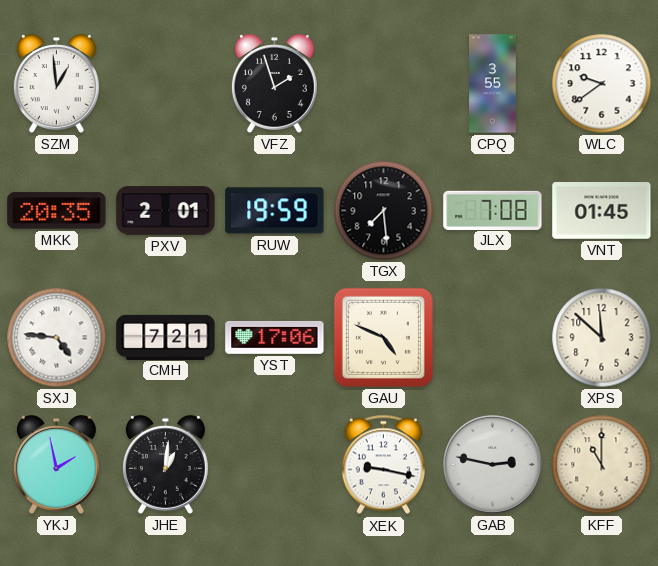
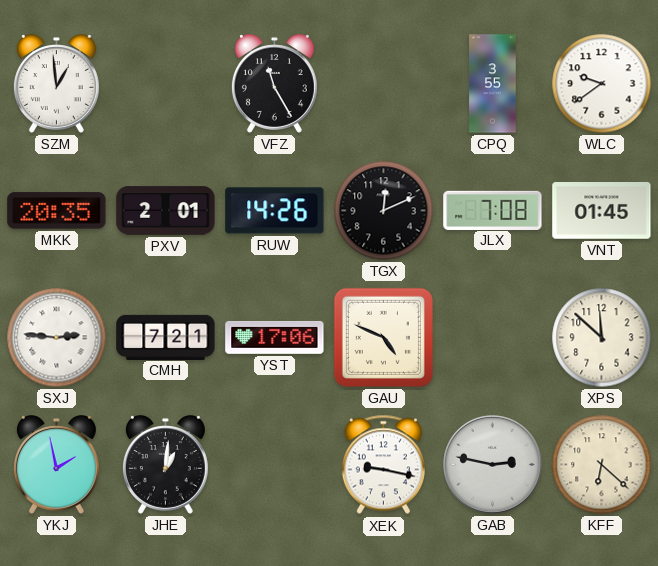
VFZ: 1:57 -> 11:25 (274, 84)
RUW: 19:59 -> 14:26 (275, 211)
TGX: 7:29 -> 12:11 (384, 211)
SXJ: 4:46 -> 2:46 (57, 338)
KFF: 11:00 -> 6:22 (602, 465)
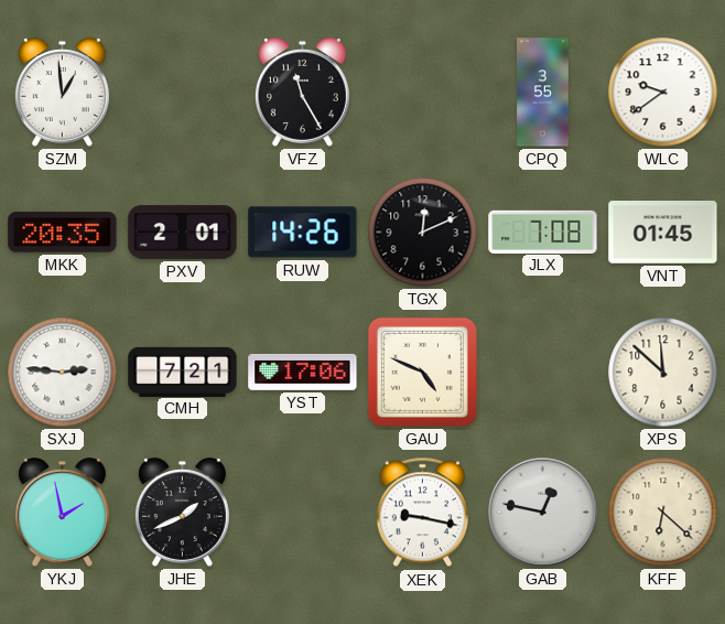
JHE: 1:01 -> 1:41 (182, 513)
GAB: 2:47 -> 12:47 (543, 513)
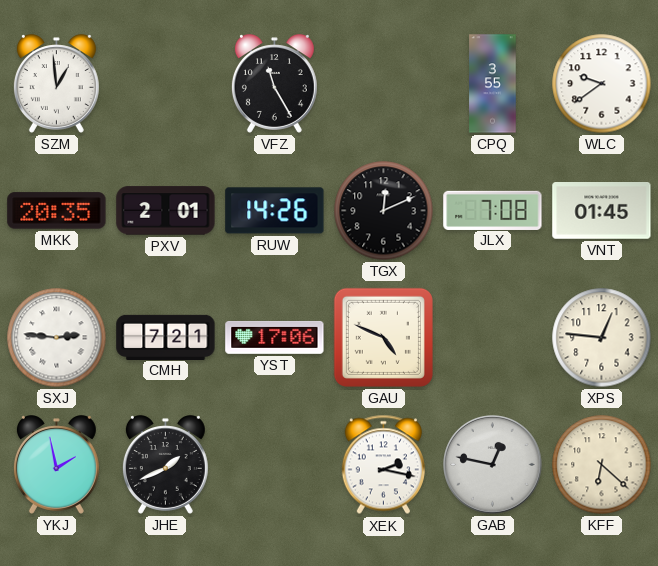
XPS: 11:52 -> 12:46 (602, 338)
XEK: 9:17 -> 2:17 (383, 465)
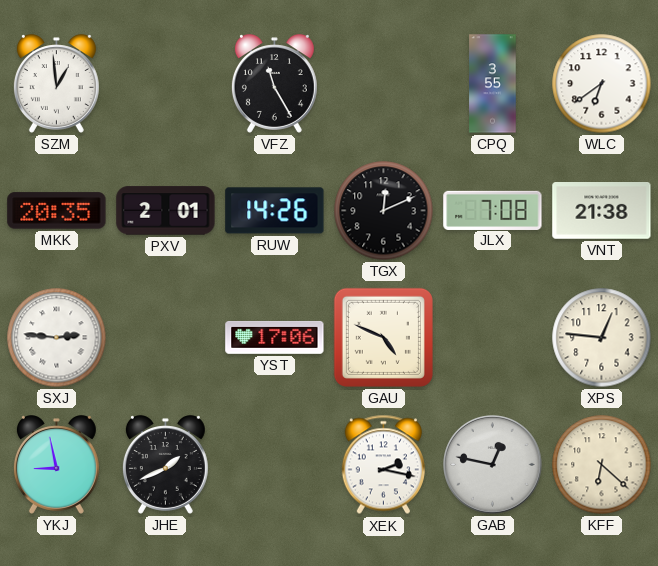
WLC: 9:39 -> 6:39 (602, 84)
VNT: 01:45 -> 21:38 (602, 211)
CMH: 7:21 -> none (166, 337)
YKJ: 1:58 -> 8:58 (56, 465)
